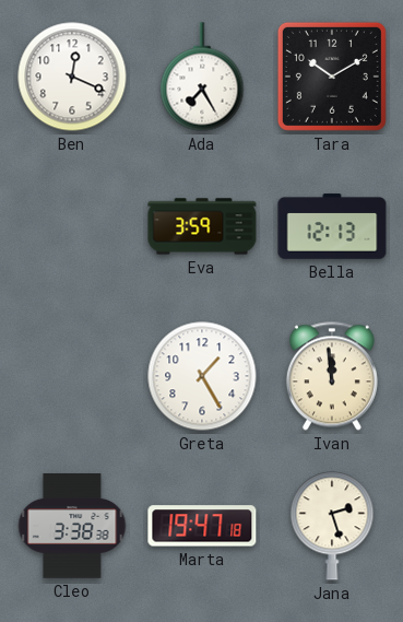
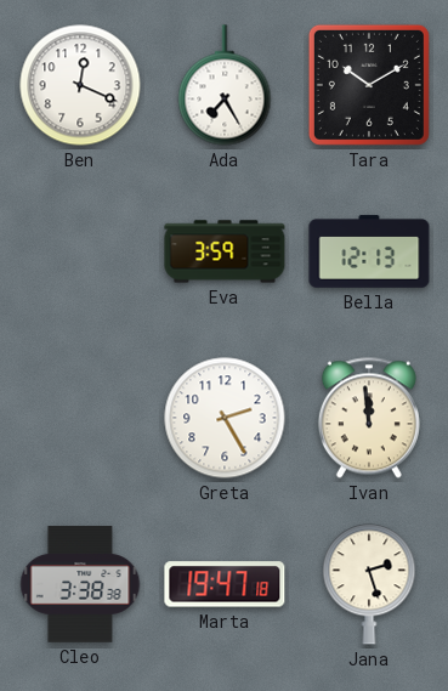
Greta: 1:25 -> 2:25 (225, 418)
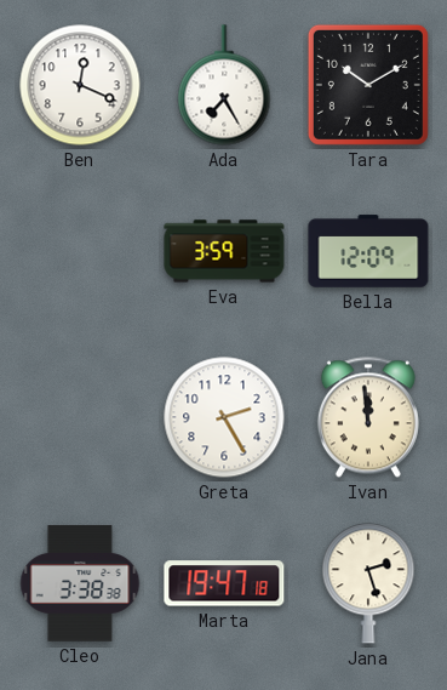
Bella: 12:13 -> 12:09 (368, 251)
